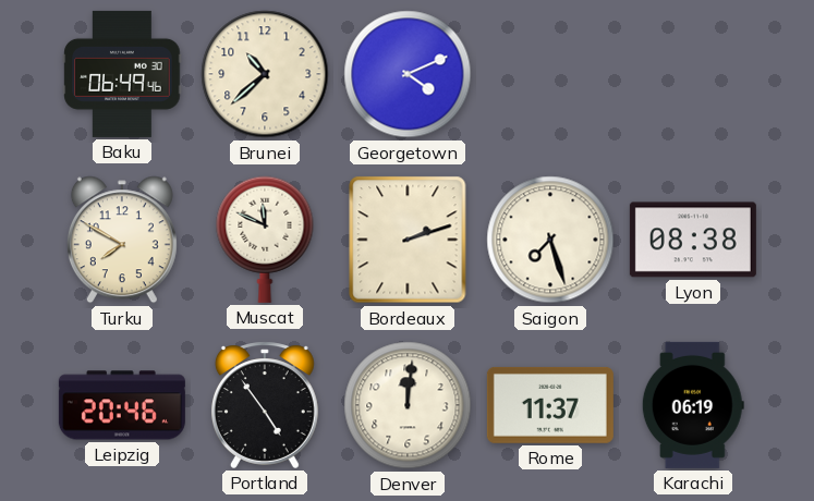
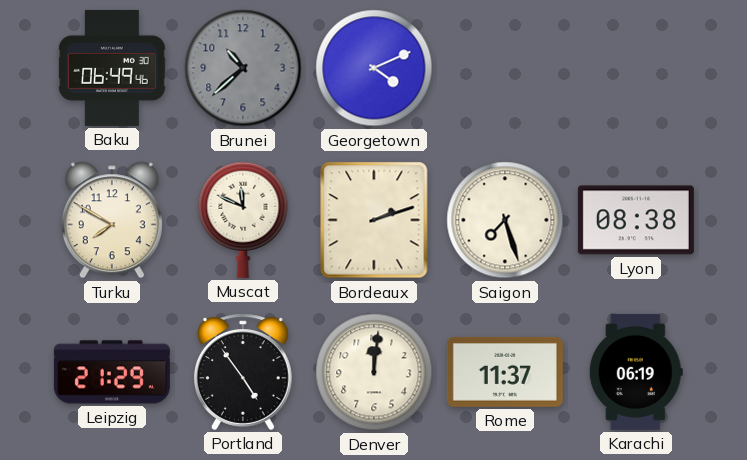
Brunei dial: cream -> grey (243, 68)
Leipzig: 20:46 -> 21:29 (112, 372)
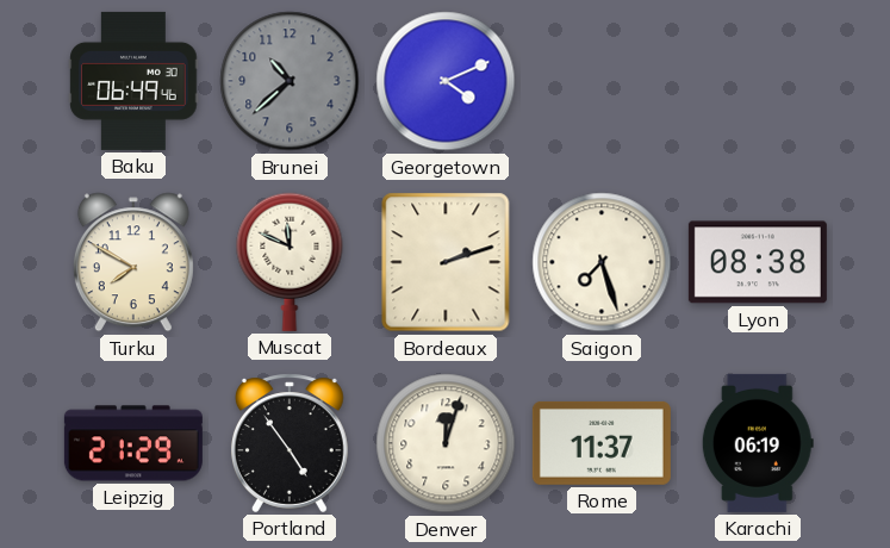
Denver: 12:01 -> 12:03 (446, 443)
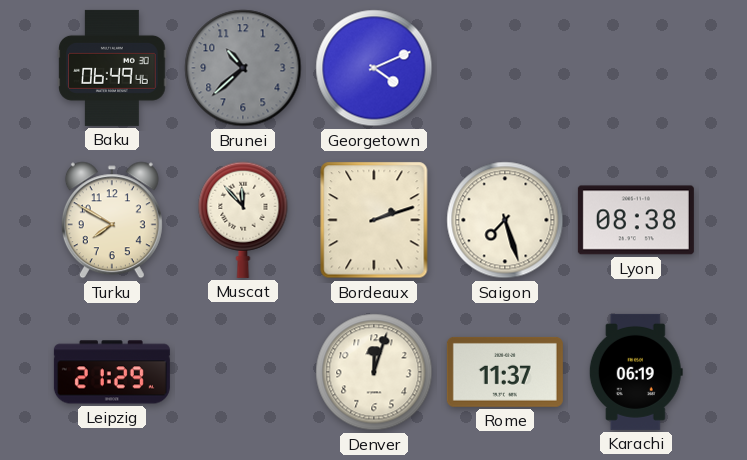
Muscat: 11:49 -> 11:53 (243, 220)
Portland: 4:54 -> none (290, 443)
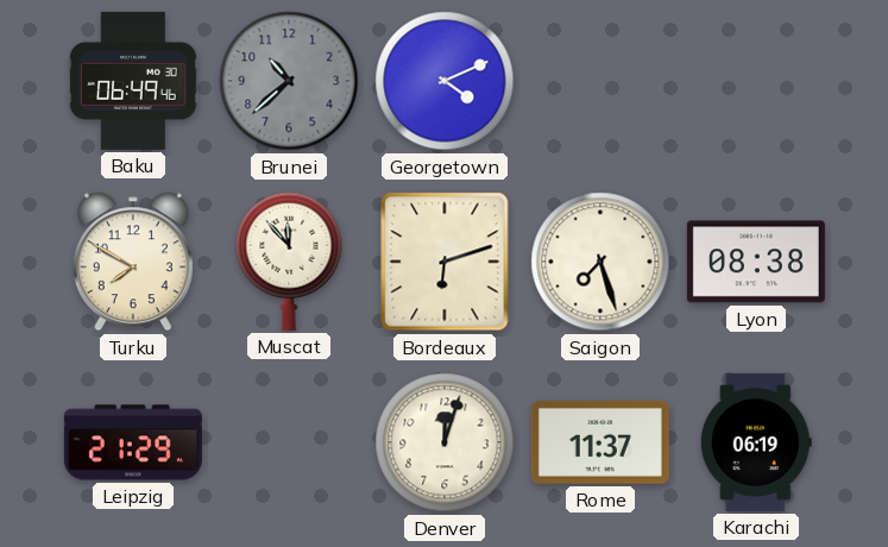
Bordeaux: 2:12 -> 6:12 (445, 262)
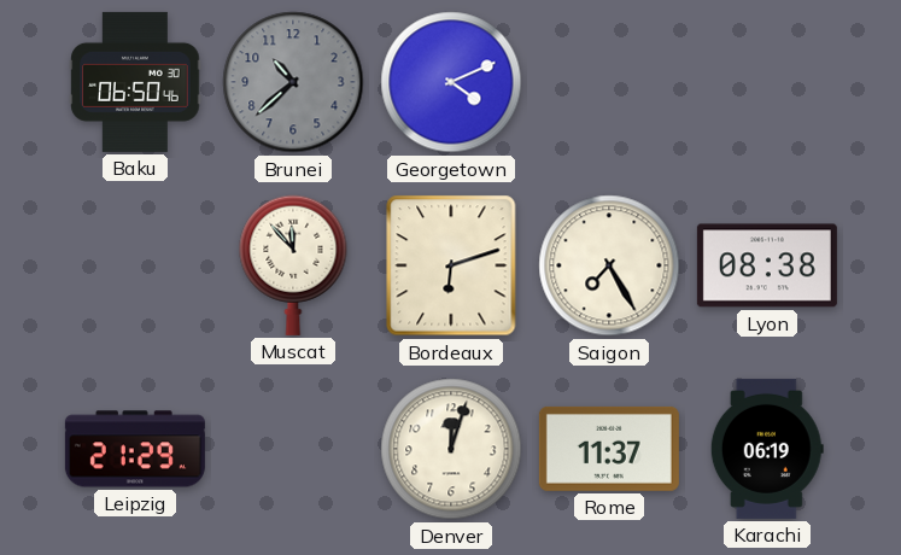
Baku: 06:49 -> 06:50 (135, 82)
Turku: 7:50 -> none (133, 262)
Saigon: 7:27 -> 7:25 (609, 265)
